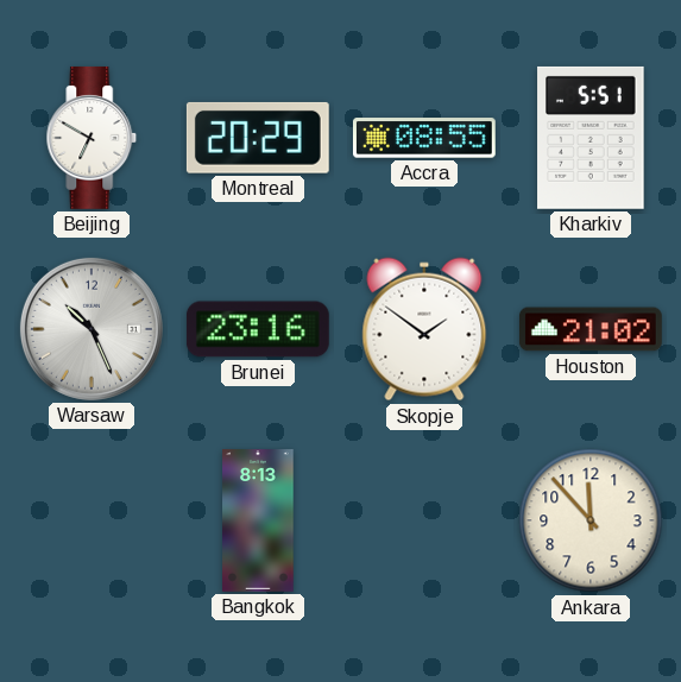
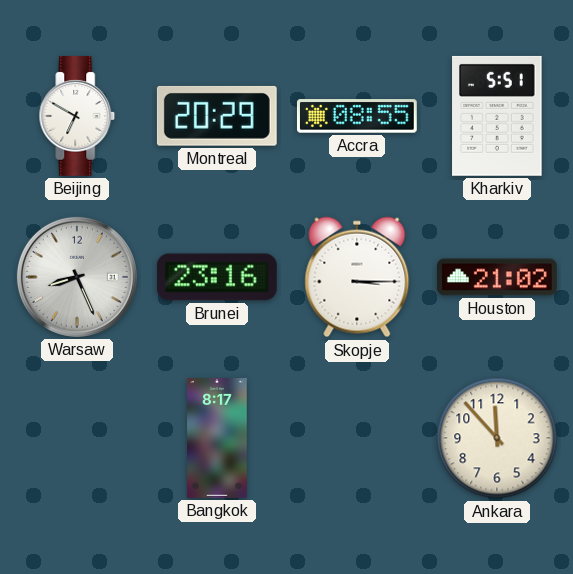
Warsaw: 10:26 -> 8:26 (77, 277)
Skopje: 1:51 -> 3:15 (357, 277)
Bangkok: 8:13 -> 8:17 (217, 439)
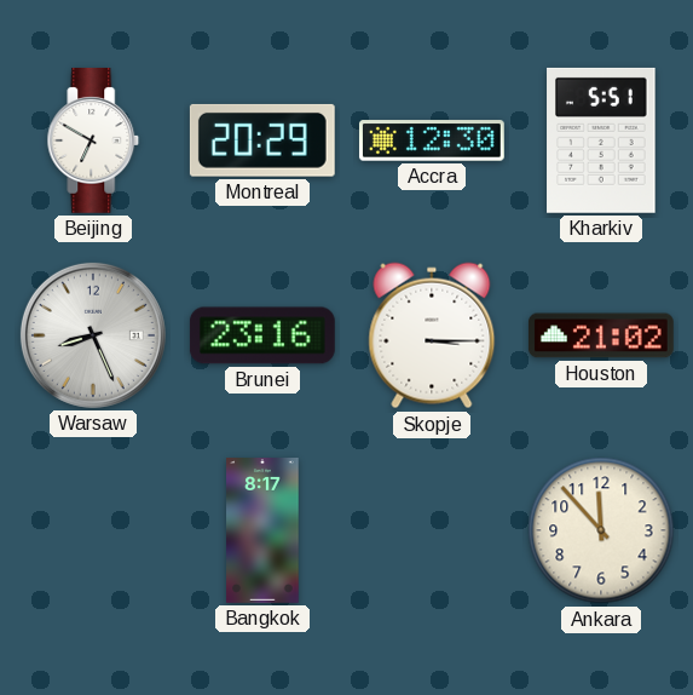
Accra: 08:55 -> 12:30 (432, 140)
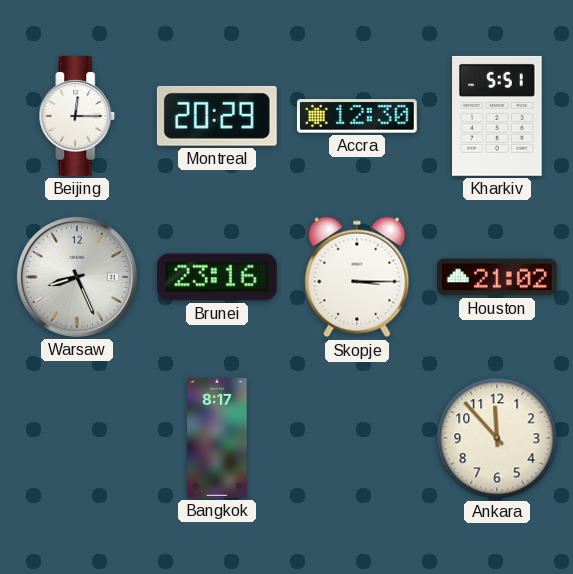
Beijing: 6:50 -> 12:15 (77, 116)
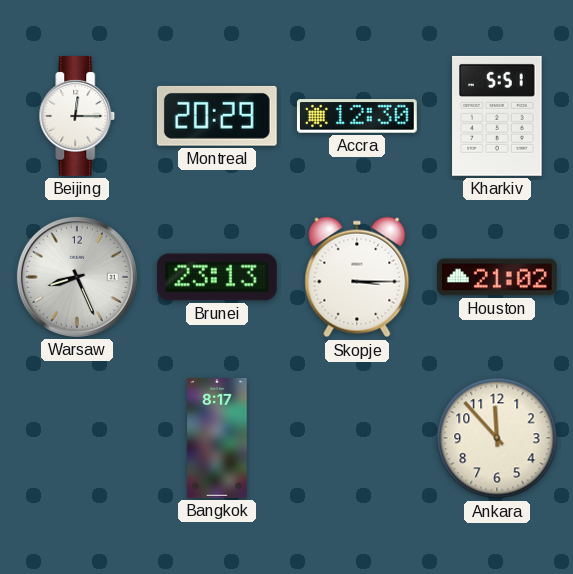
Brunei: 23:16 -> 23:13 (217, 277)
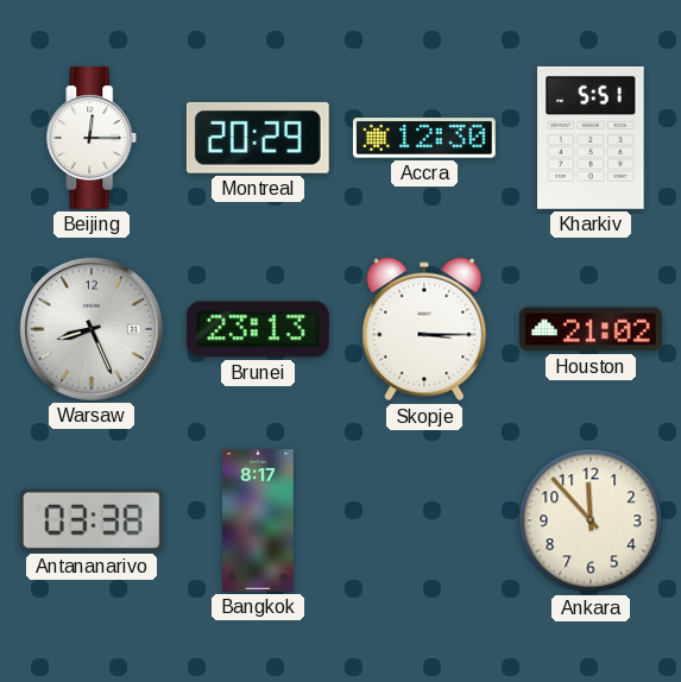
Antananarivo: none -> 03:38 (92, 520)
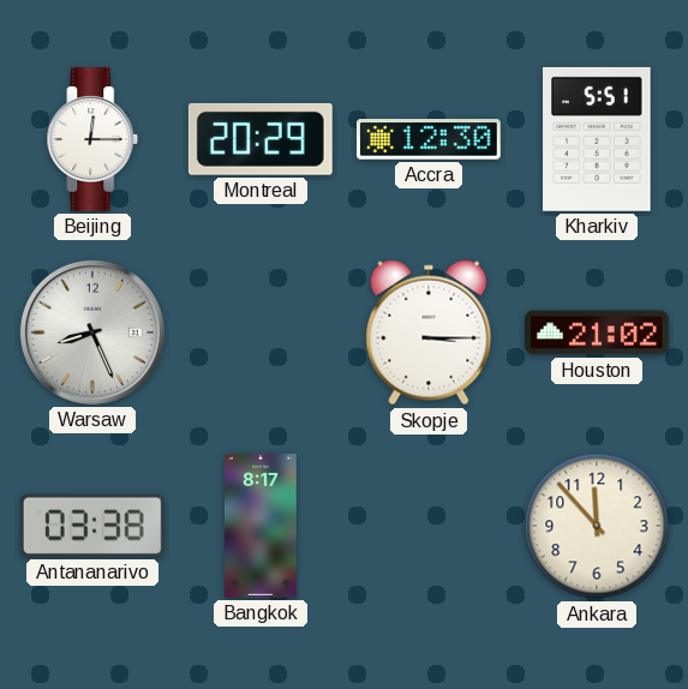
Brunei: 23:13 -> none (258, 329)
